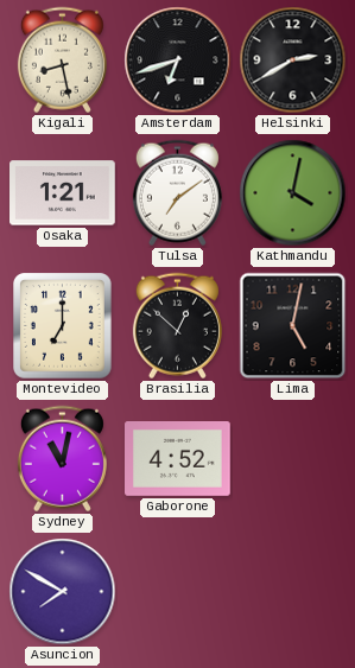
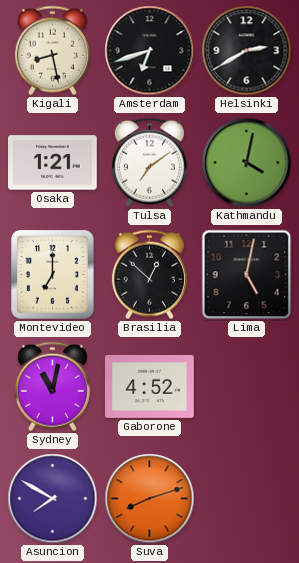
Suva: none -> 8:12 (150, 499)
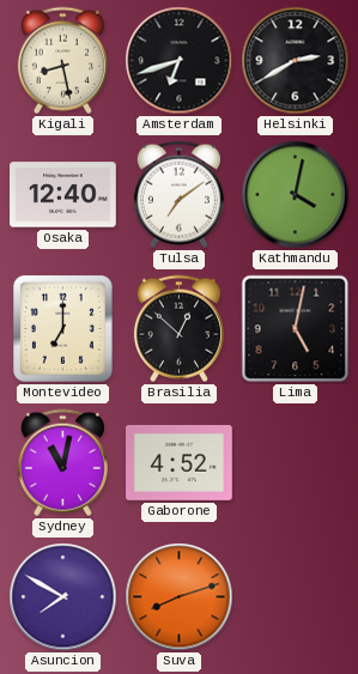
Osaka: 1:21 -> 12:40 (63, 195)
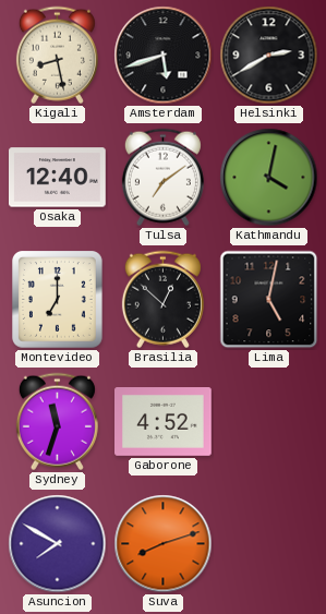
Amsterdam: 6:42 -> 5:42 (164, 56)
Sydney: 11:02 -> 11:33 (57, 422)
